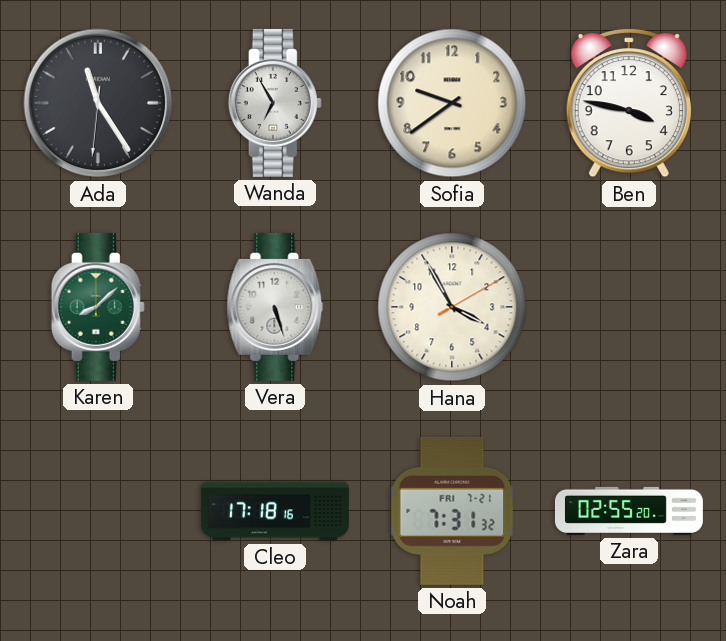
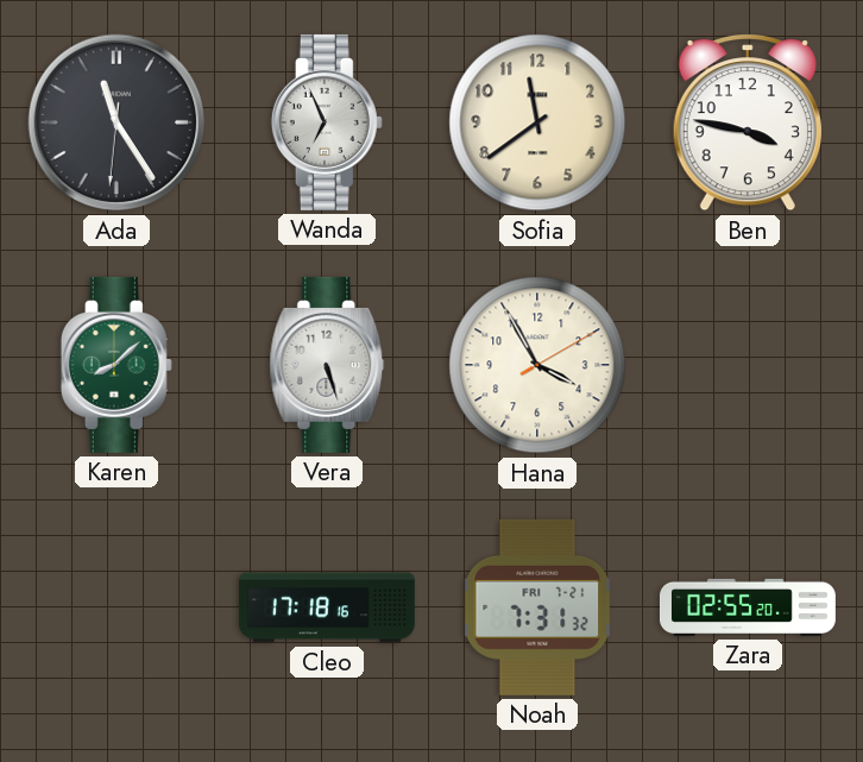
Wanda: 6:55 -> 6:56 (327, 122)
Sofia: 9:39 -> 11:39 (537, 122)
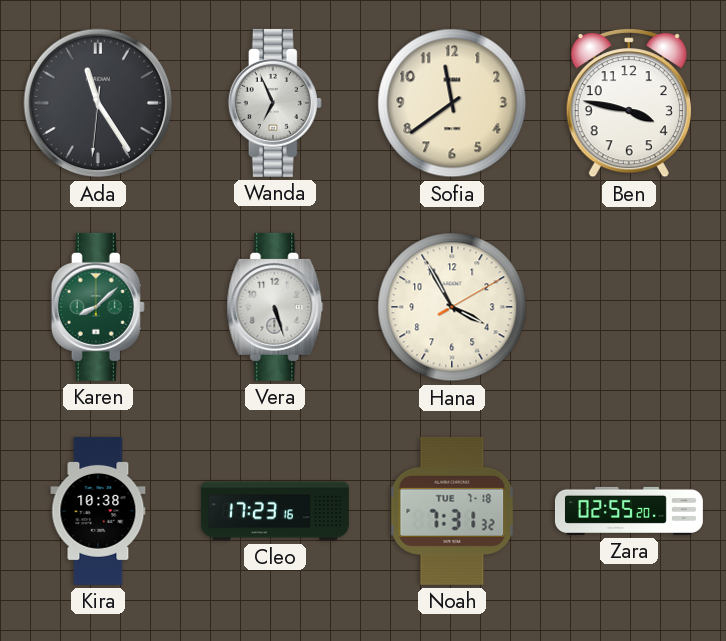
Kira: none -> 10:38 (98, 511)
Cleo: 17:18 -> 17:23 (275, 511)
Noah date: FRI 7-21 -> TUE 7-18 (452, 511)
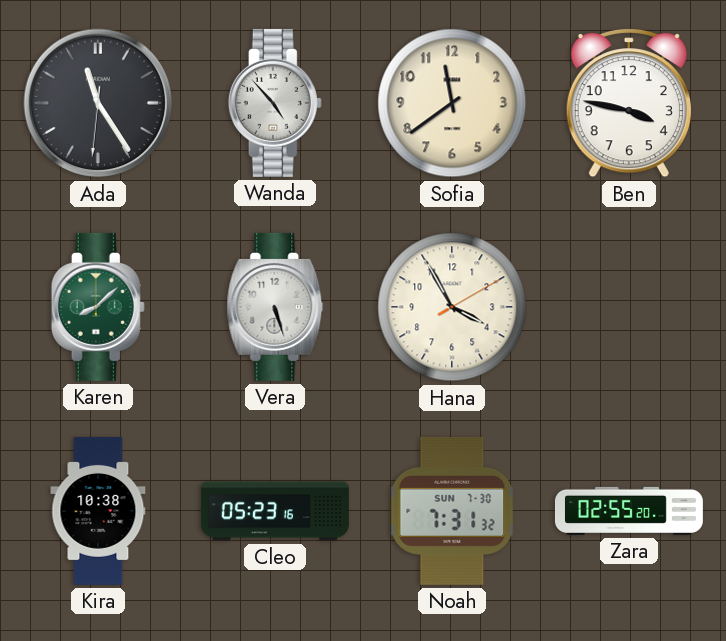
Wanda: 6:56 -> 4:53 (275, 103)
Cleo: 17:23 -> 05:23 (275, 511)
Noah date: TUE 7-18 -> SUN 7-30 (452, 511)
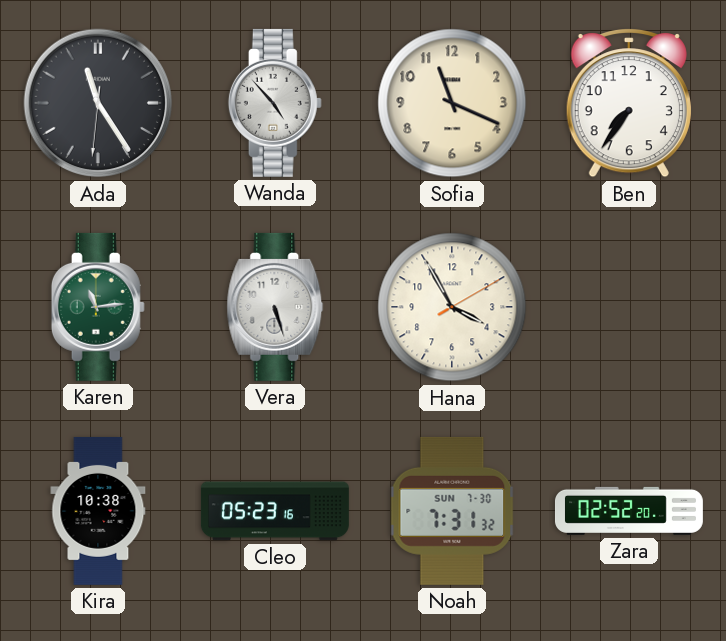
Sofia: 11:39 -> 11:19 (452, 103)
Ben: 3:47 -> 7:36 (629, 104)
Karen: 8:08 -> 11:14 (98, 307)
Zara: 02:55 -> 02:52 (629, 511)
